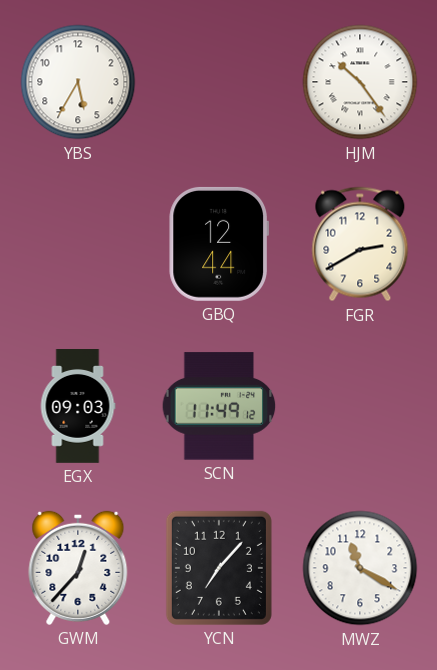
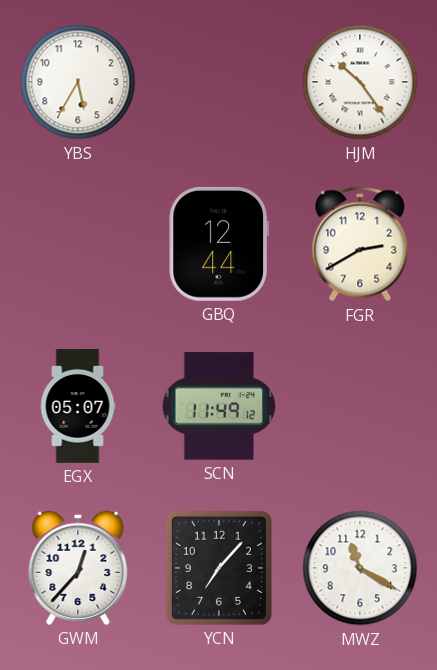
EGX: 09:03 -> 05:07 (78, 407)
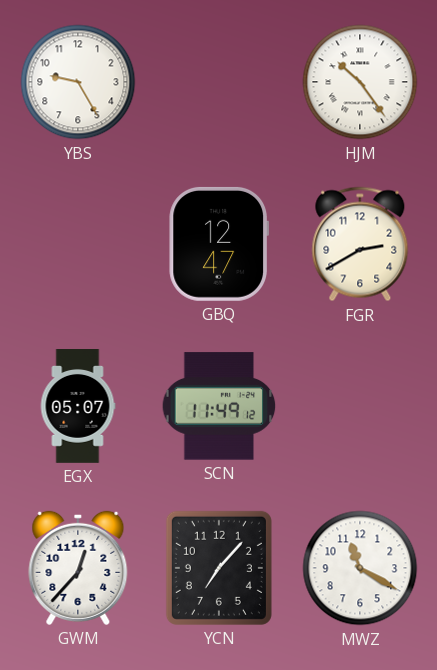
YBS: 5:35 -> 9:25 (78, 82)
GBQ: 12:44 -> 12:47 (218, 244)
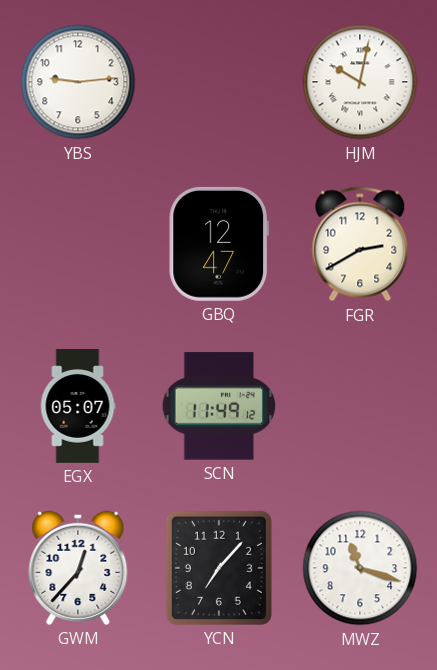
YBS: 9:25 -> 9:14 (78, 82)
HJM: 10:24 -> 10:02 (360, 82)
MWZ: 11:20 -> 11:18 (360, 568)
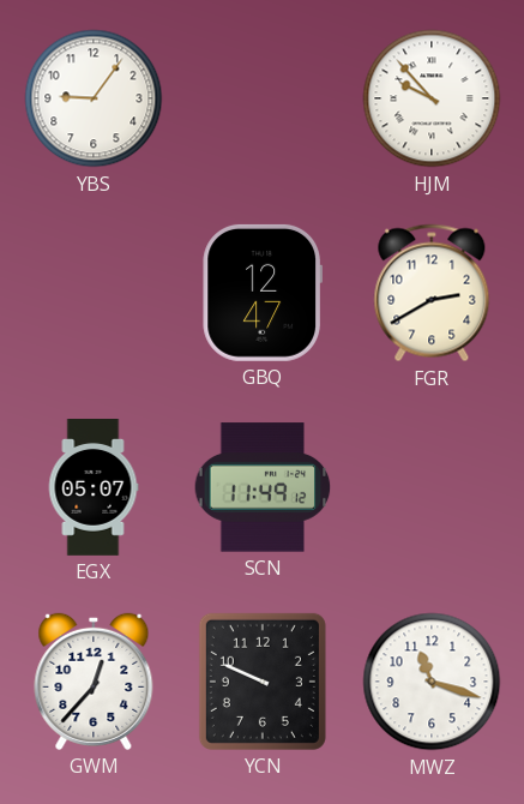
YBS: 9:14 -> 9:06 (94, 98)
HJM: 10:02 -> 9:53 (432, 98)
YCN: 7:07 -> 9:49 (263, 682)
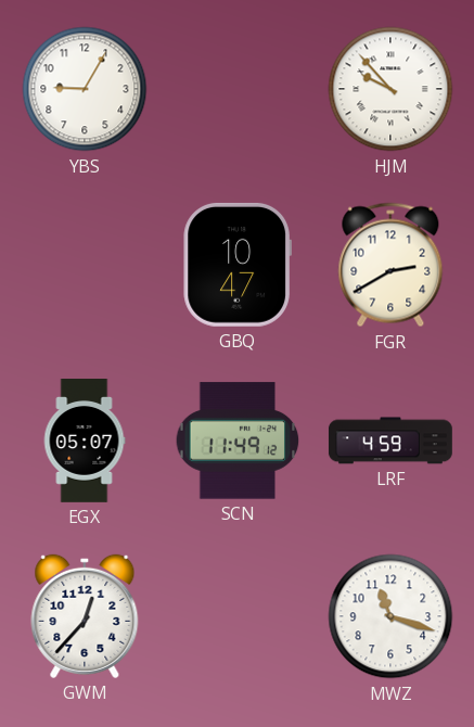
YBS: 9:06 -> 9:05 (85, 89)
GBQ: 12:47 -> 10:47 (236, 265)
LRF: none -> 4:59 (390, 441)
YCN: 9:49 -> none (263, 682)
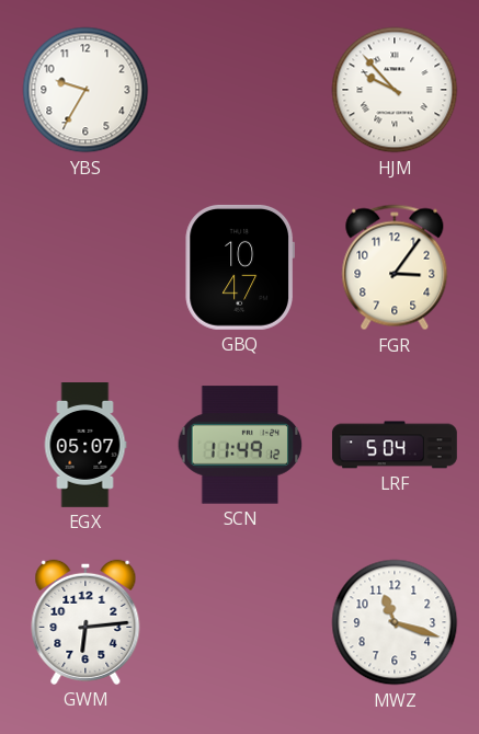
YBS: 9:05 -> 9:35 (85, 90)
FGR: 2:40 -> 3:06 (395, 267)
LRF: 4:59 -> 5:04 (395, 445)
GWM: 12:37 -> 6:14 (85, 622)
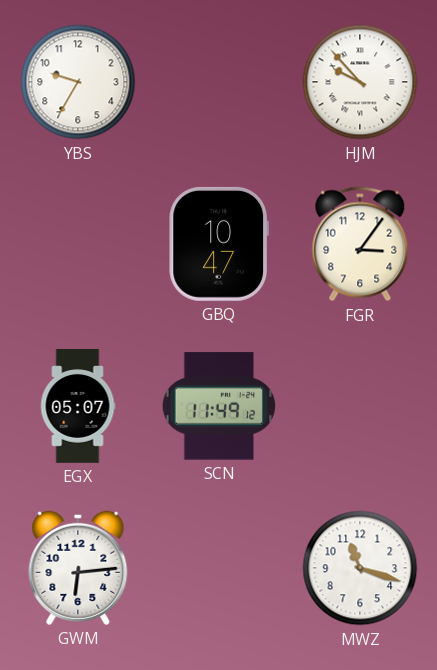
LRF: 5:04 -> none (395, 445)
